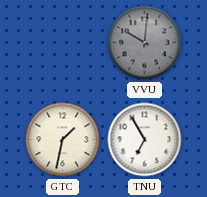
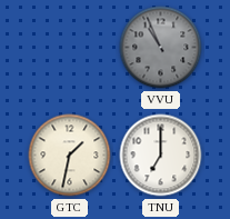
VVU: 10:01 -> 10:56 (161, 48)
TNU: 6:55 -> 7:00 (161, 156)
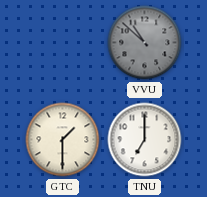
VVU: 10:56 -> 10:52 (145, 43)
GTC: 1:32 -> 1:30 (63, 140)
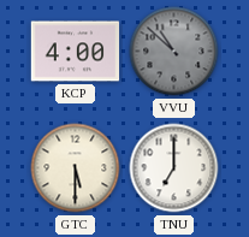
KCP: none -> 4:00 (76, 52)
GTC: 1:30 -> 5:30 (76, 168)
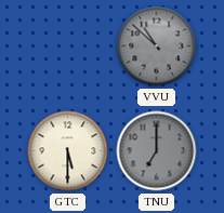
KCP: 4:00 -> none (76, 52)
TNU dial: white -> grey (157, 151)
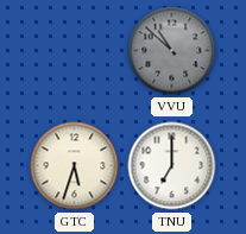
GTC: 5:30 -> 5:33 (75, 166)
TNU dial: grey -> white (172, 166)
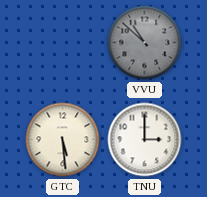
GTC: 5:33 -> 5:29 (63, 140)
TNU: 7:00 -> 3:00 (145, 140)
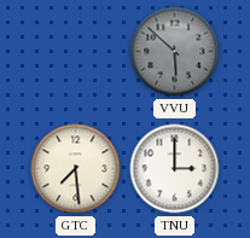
VVU: 10:52 -> 5:52 (175, 52)
GTC: 5:29 -> 7:29 (76, 169)
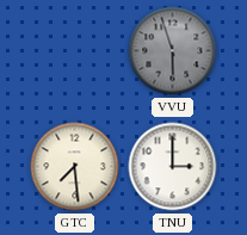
VVU: 5:52 -> 5:57 (173, 51)
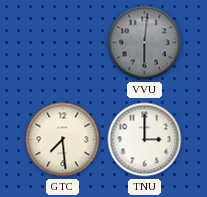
VVU: 5:57 -> 6:01 (145, 43)
